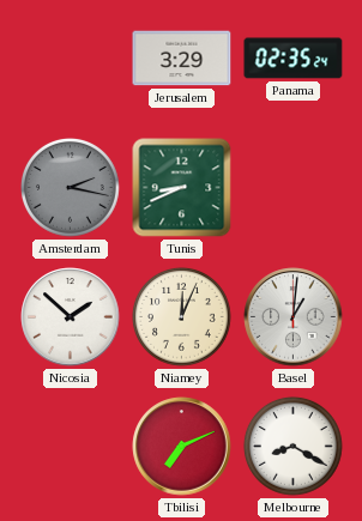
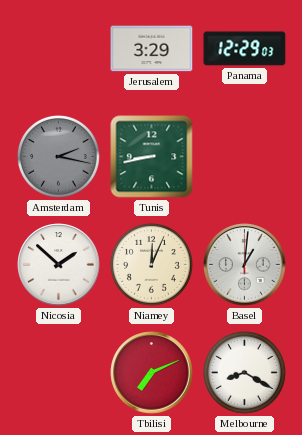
Panama: 02:35 -> 12:29 (245, 49)
Tunis: 8:41 -> 8:43 (152, 157)
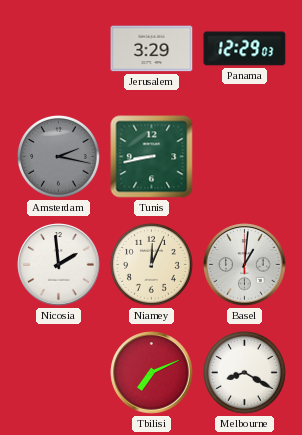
Nicosia: 1:52 -> 1:59 (59, 265)
